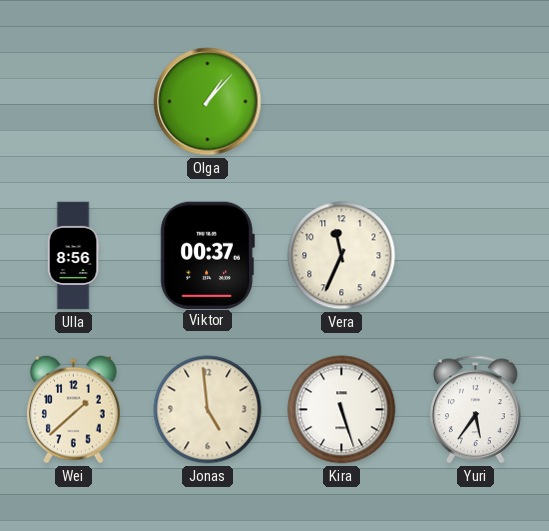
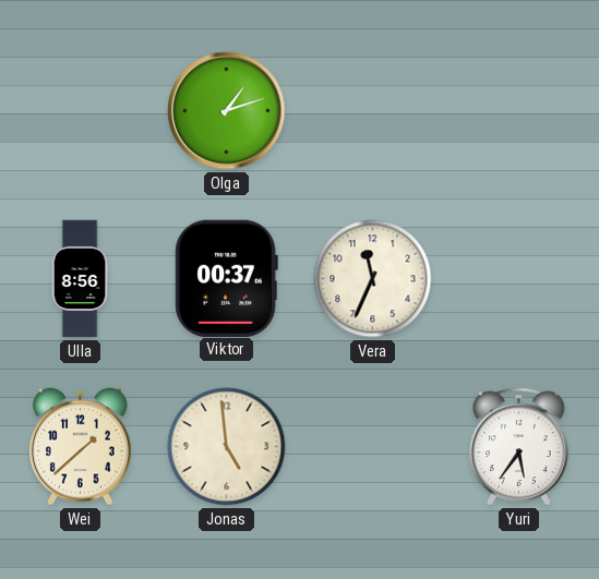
Olga: 1:07 -> 1:12 (227, 111)
Kira: 5:27 -> none (342, 410)
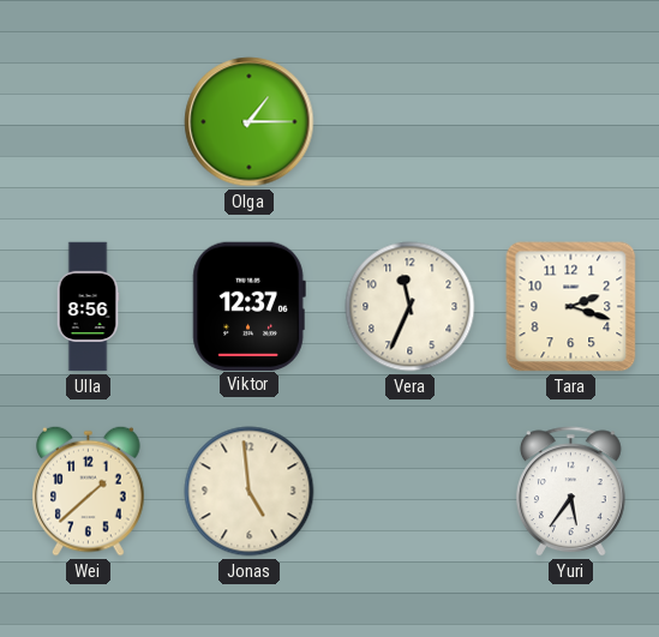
Olga: 1:12 -> 1:15 (250, 122)
Viktor: 00:37 -> 12:37 (248, 306)
Tara: none -> 2:18 (571, 307)
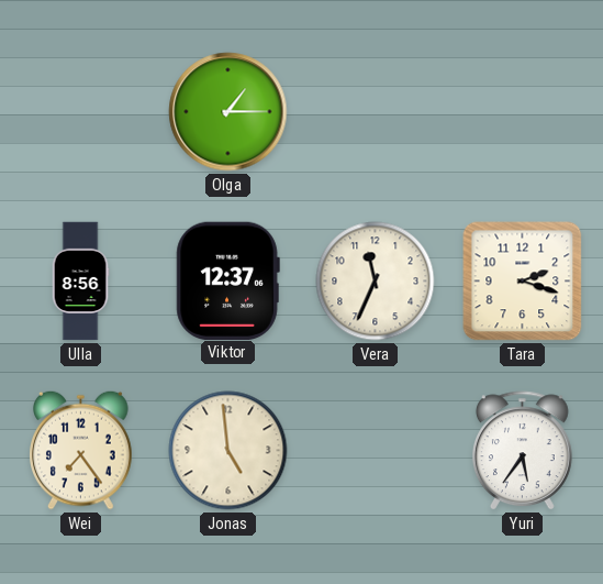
Wei: 1:38 -> 7:24 (81, 450)
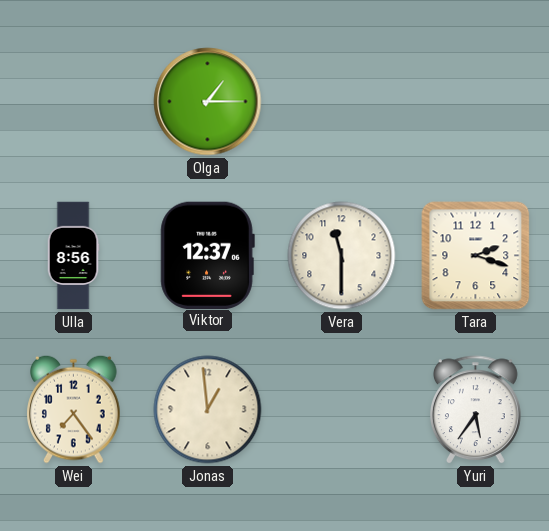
Vera: 11:34 -> 11:30 (342, 256)
Jonas: 4:59 -> 12:59 (208, 410)
